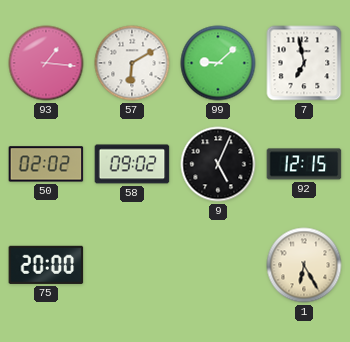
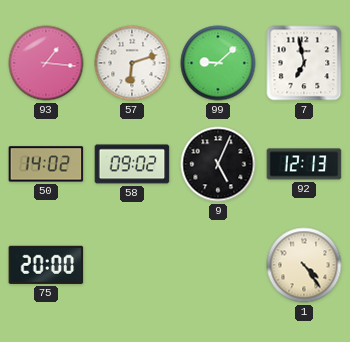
57: 6:10 -> 6:12 (132, 63)
50: 02:02 -> 14:02 (46, 164)
92: 12:15 -> 12:13 (304, 164)
1: 6:25 -> 4:24 (304, 265)
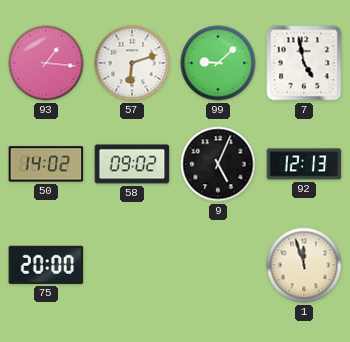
7: 6:58 -> 4:58 (304, 63)
1: 4:24 -> 11:57 (304, 265)
